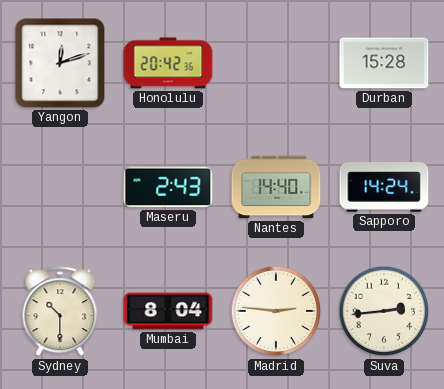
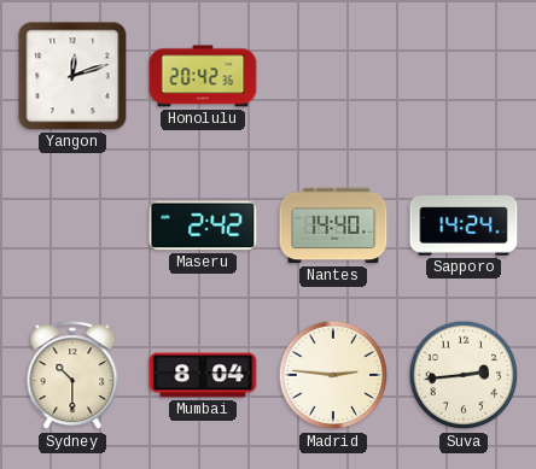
Durban: 15:28 -> none (384, 63)
Maseru: 2:43 -> 2:42 (203, 225)
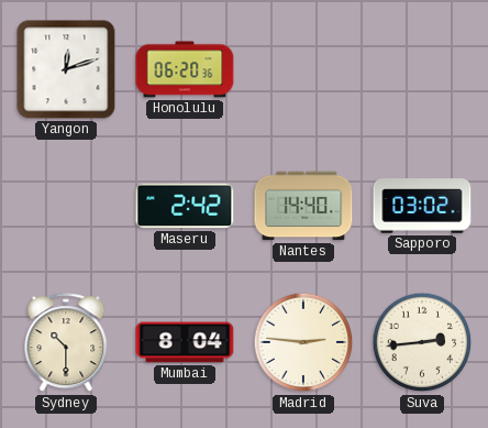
Honolulu: 20:42 -> 06:20 (185, 69)
Sapporo: 14:24 -> 03:02 (422, 206)
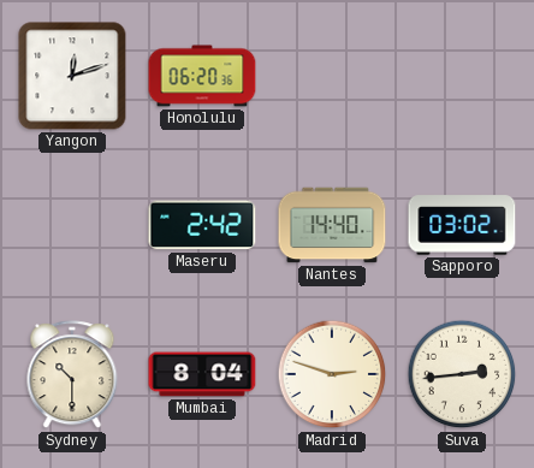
Madrid: 2:46 -> 2:48 (332, 374)
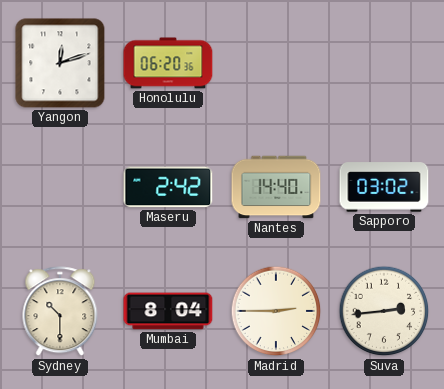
Madrid: 2:48 -> 2:45 (276, 311)
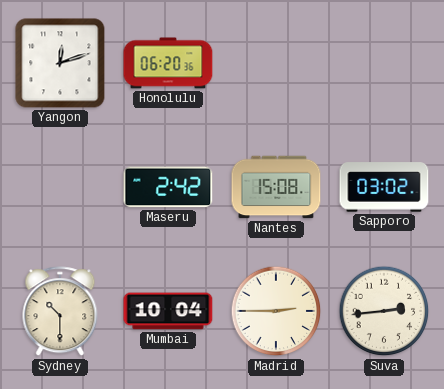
Nantes: 14:40 -> 15:08 (276, 187)
Mumbai: 8:04 -> 10:04 (168, 311)
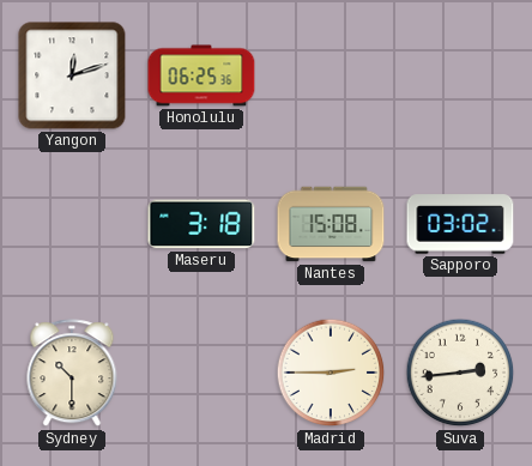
Honolulu: 06:20 -> 06:25 (201, 75)
Maseru: 2:42 -> 3:18 (201, 224)
Mumbai: 10:04 -> none (168, 311)
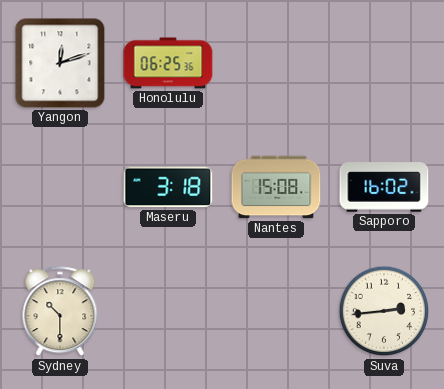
Sapporo: 03:02 -> 16:02 (384, 187)
Madrid: 2:45 -> none (331, 373)
